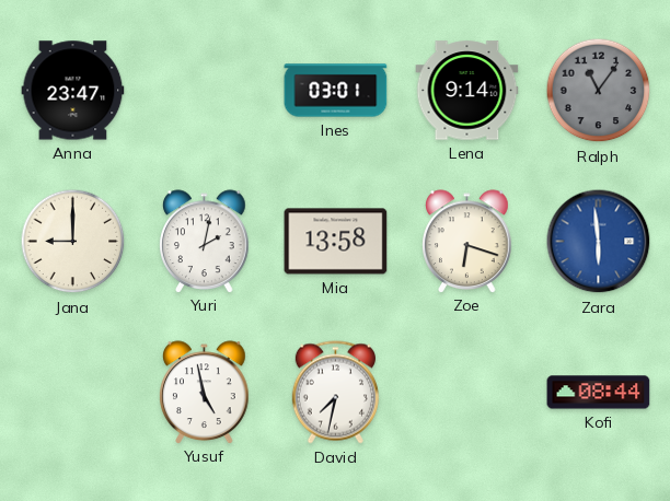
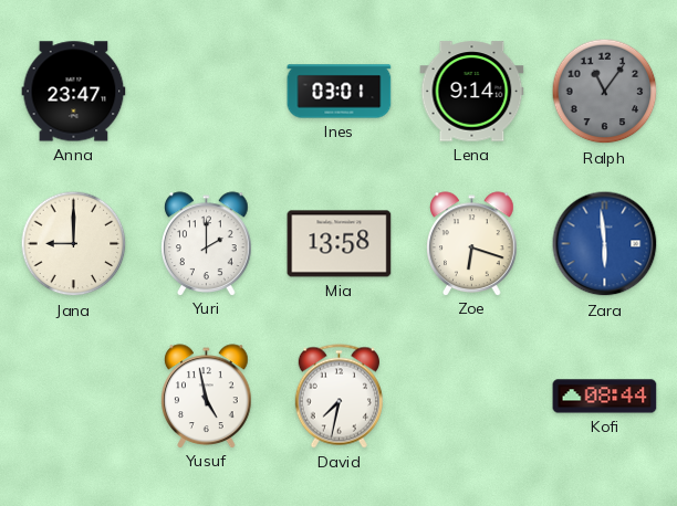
Yuri: 2:02 -> 2:00 (207, 243)
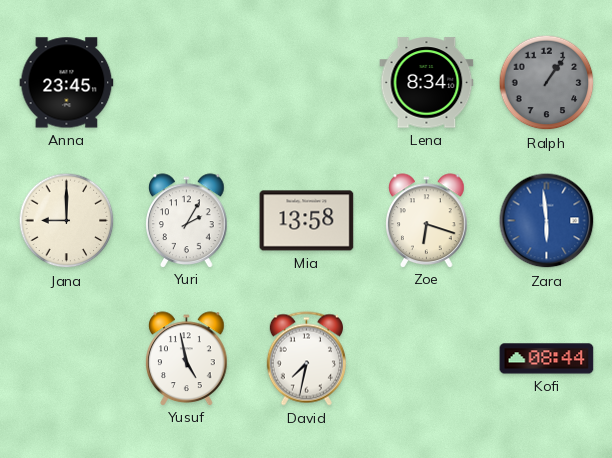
Anna: 23:47 -> 23:45 (67, 83)
Ines: 03:01 -> none (340, 92)
Lena: 9:14 -> 8:34 (427, 83)
Ralph: 11:06 -> 1:06 (547, 83)
Yuri: 2:00 -> 2:05 (187, 220)
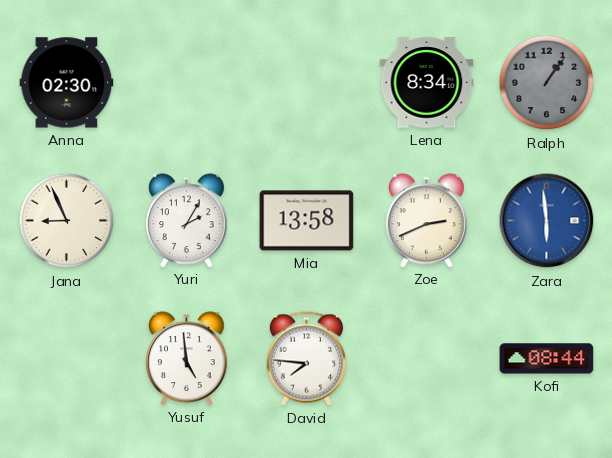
Anna: 23:45 -> 02:30 (67, 83)
Jana: 9:00 -> 8:56 (67, 221)
Zoe: 6:18 -> 2:41 (427, 220)
Yusuf: 4:58 -> 4:59 (187, 358)
David: 7:32 -> 7:46 (306, 359)
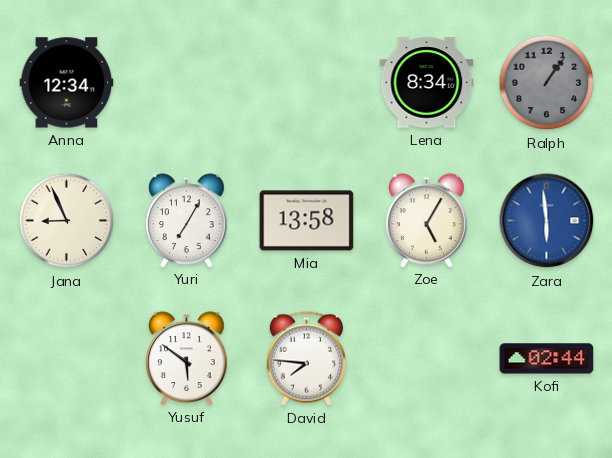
Anna: 02:30 -> 12:34 (67, 83)
Yuri: 2:05 -> 7:05 (187, 220)
Zoe: 2:41 -> 5:05 (427, 220)
Yusuf: 4:59 -> 5:51 (187, 358)
Kofi: 08:44 -> 02:44 (547, 359)
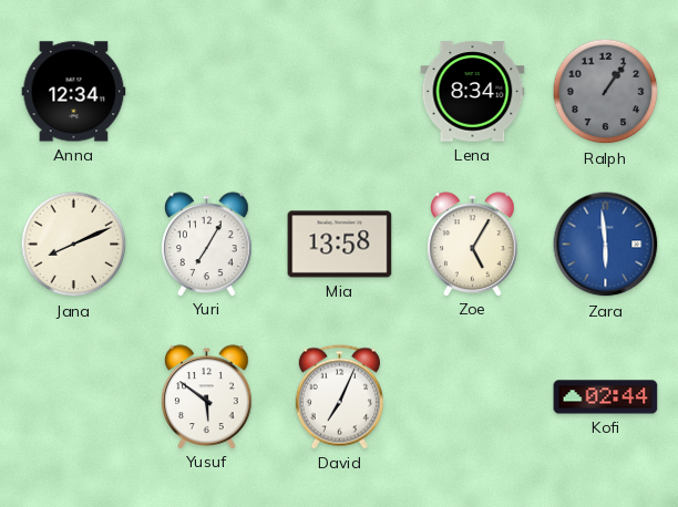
Jana: 8:56 -> 8:11 (74, 245)
David: 7:46 -> 7:04 (339, 397)
